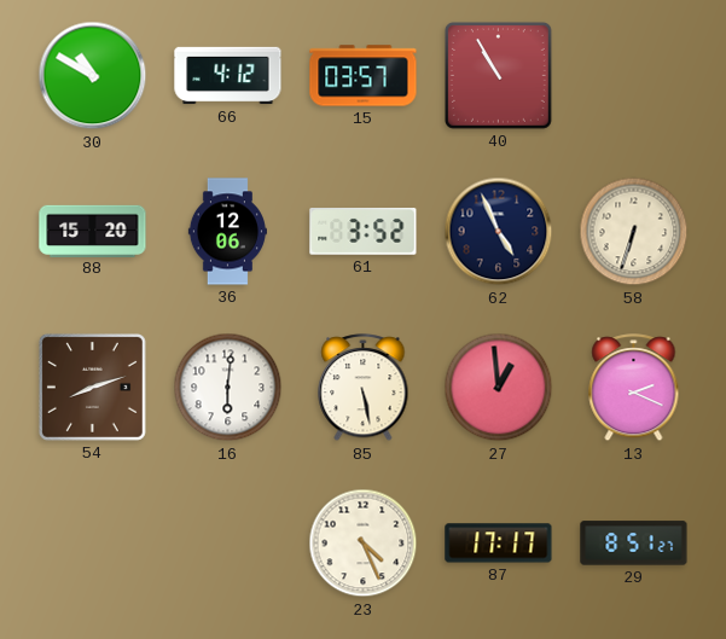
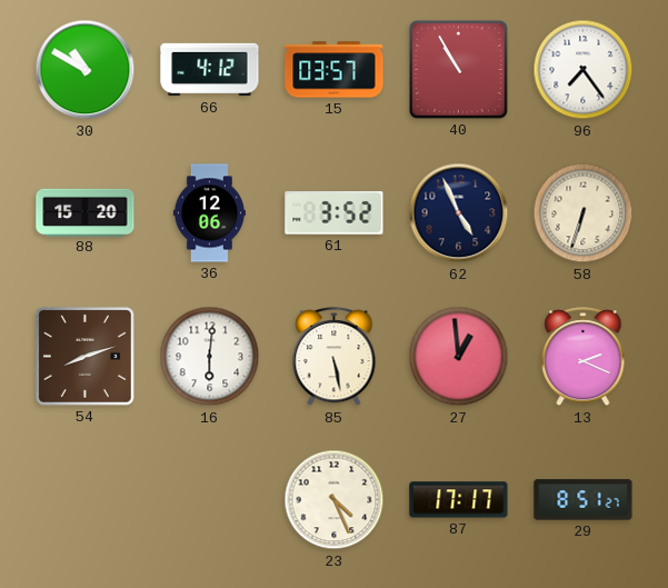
96: none -> 7:24 (584, 70)
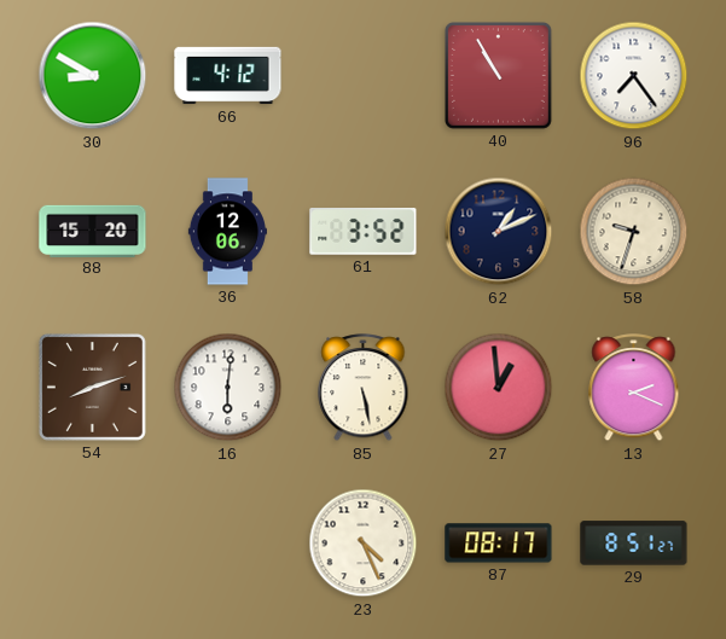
30: 10:50 -> 8:50 (93, 76)
15: 03:57 -> none (335, 70)
62: 4:56 -> 1:11 (499, 232)
58: 6:33 -> 9:33 (634, 232)
87: 17:17 -> 08:17 (499, 544)
